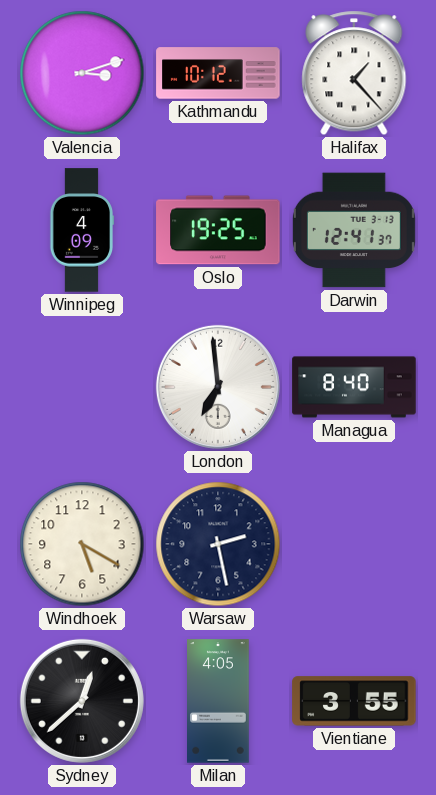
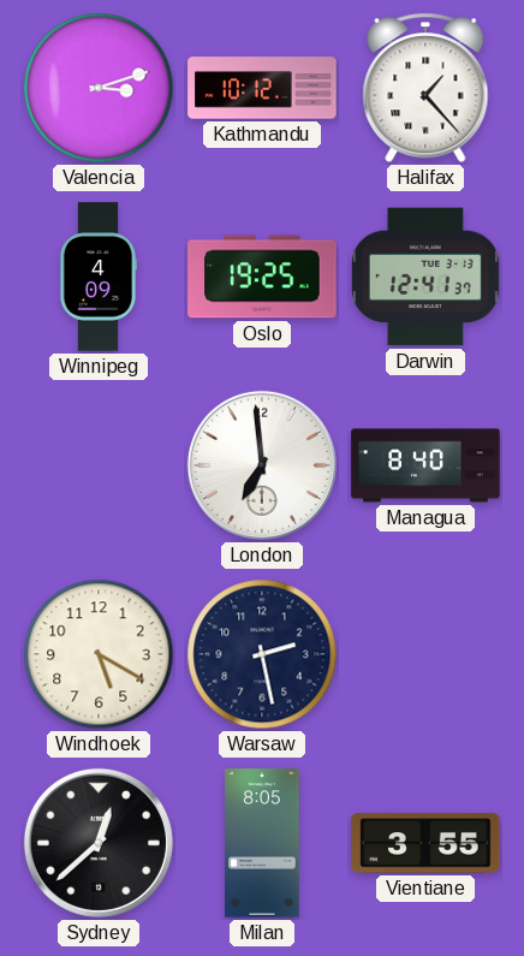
Milan: 4:05 -> 8:05 (263, 843)
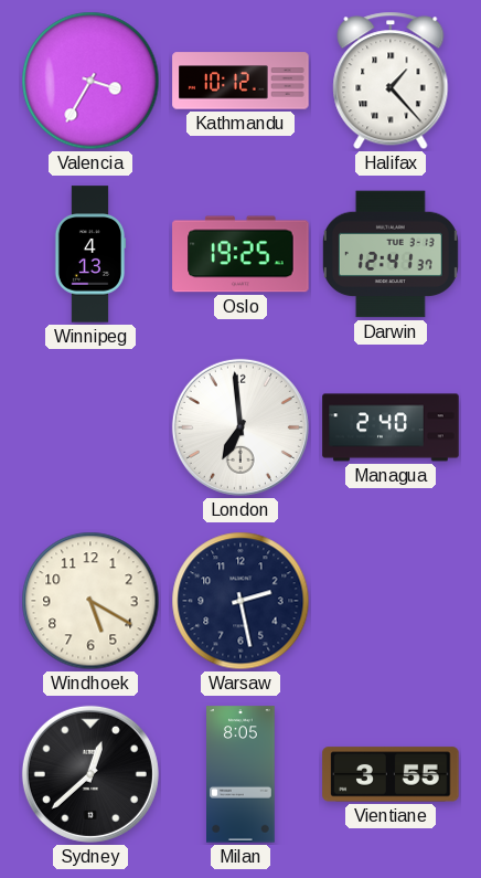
Valencia: 3:12 -> 3:35 (90, 81)
Winnipeg: 4:09 -> 4:13 (90, 254)
Managua: 8:40 -> 2:40 (391, 427)
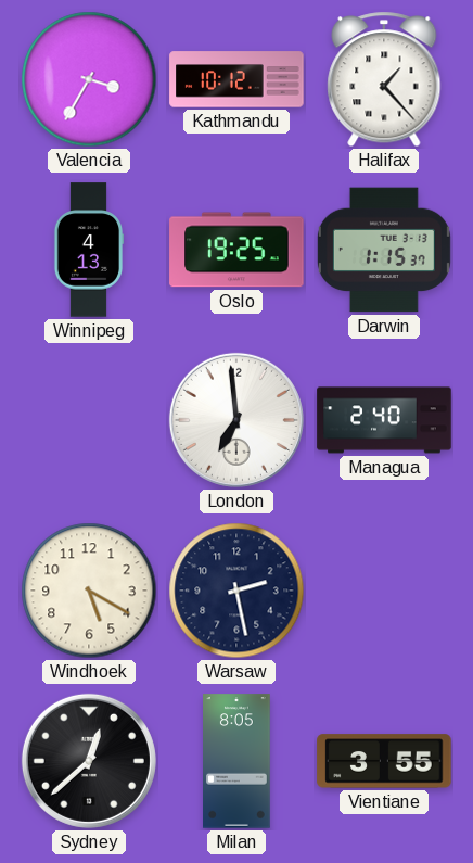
Darwin: 12:41 -> 1:15 (384, 250)
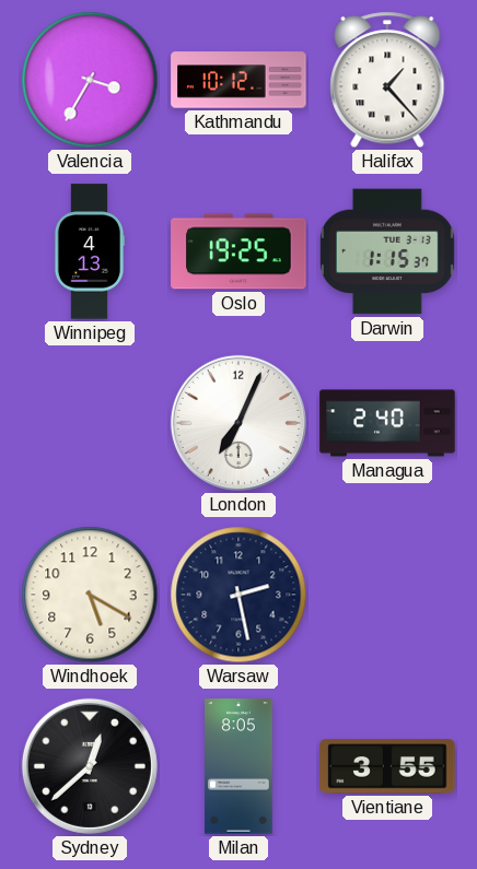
London: 6:59 -> 7:04 (238, 423)
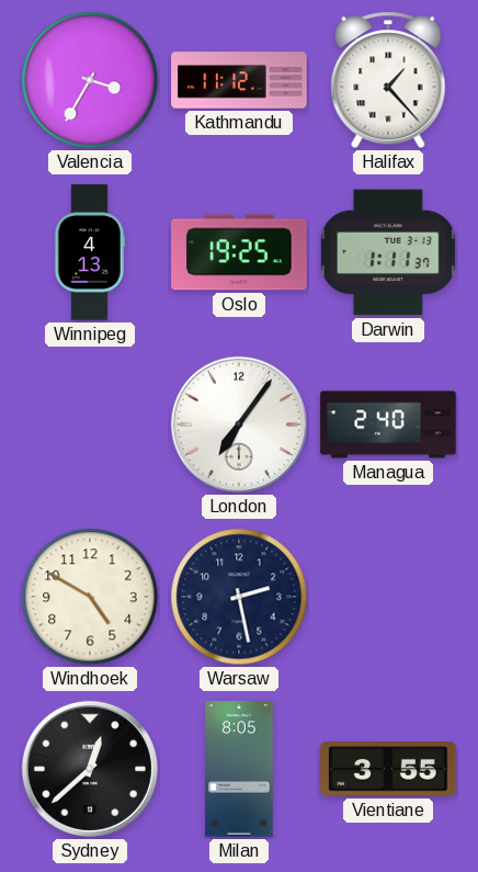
Kathmandu: 10:12 -> 11:12 (239, 80)
Darwin: 1:15 -> 1:11 (388, 252)
London: 7:04 -> 7:06 (239, 424)
Windhoek: 5:20 -> 4:50 (90, 597)
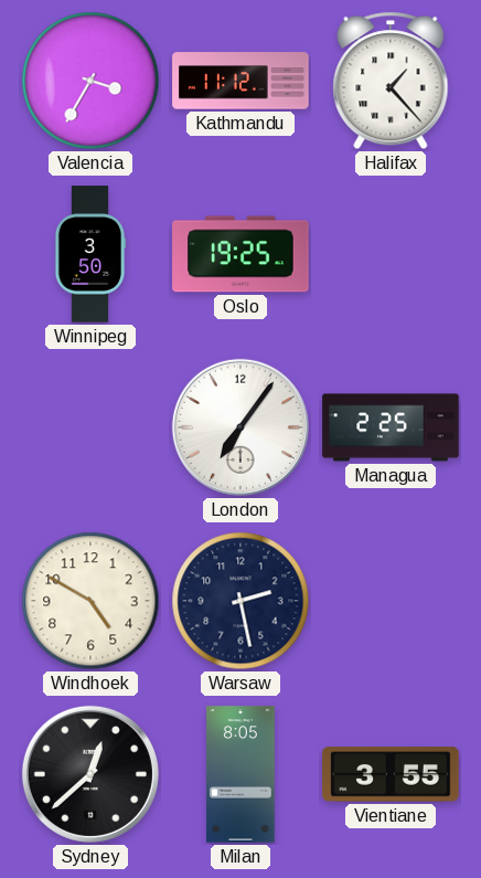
Winnipeg: 4:13 -> 3:50 (90, 254)
Darwin: 1:11 -> none (388, 252)
Managua: 2:40 -> 2:25 (391, 427)
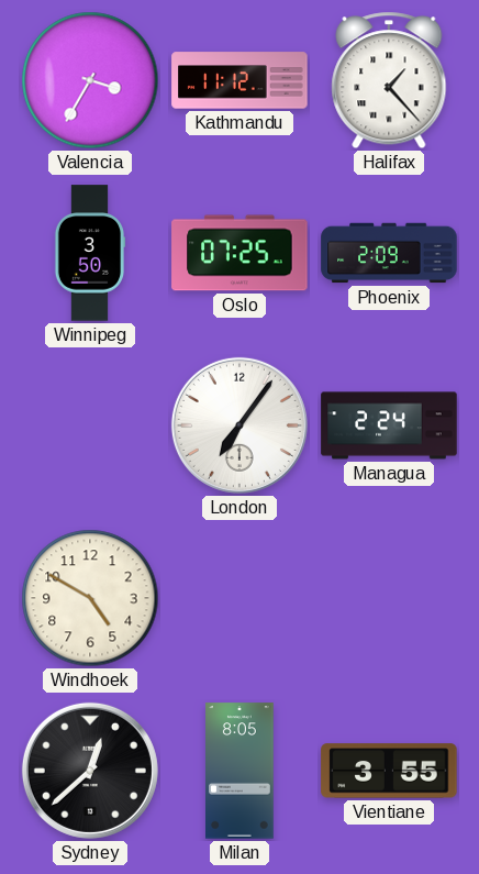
Oslo: 19:25 -> 07:25 (239, 253)
Phoenix: none -> 2:09 (389, 253)
Managua: 2:25 -> 2:24 (389, 425)
Warsaw: 2:28 -> none (240, 601)
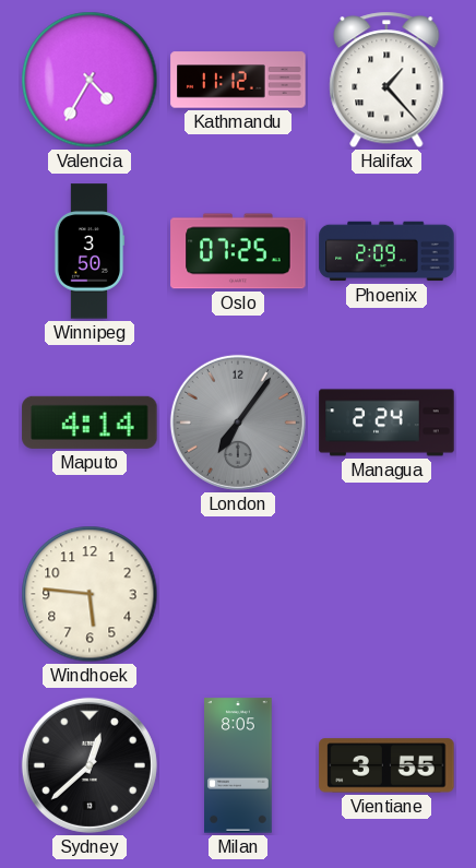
Valencia: 3:35 -> 4:35 (90, 80)
Maputo: none -> 4:14 (90, 423)
London dial: white -> grey (238, 423)
Windhoek: 4:50 -> 5:46 (90, 594)
